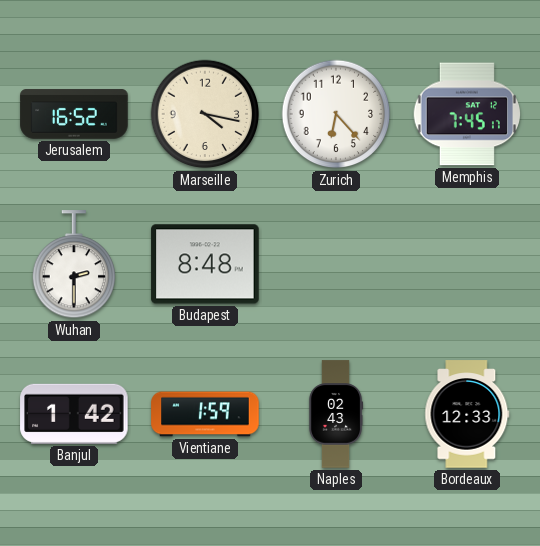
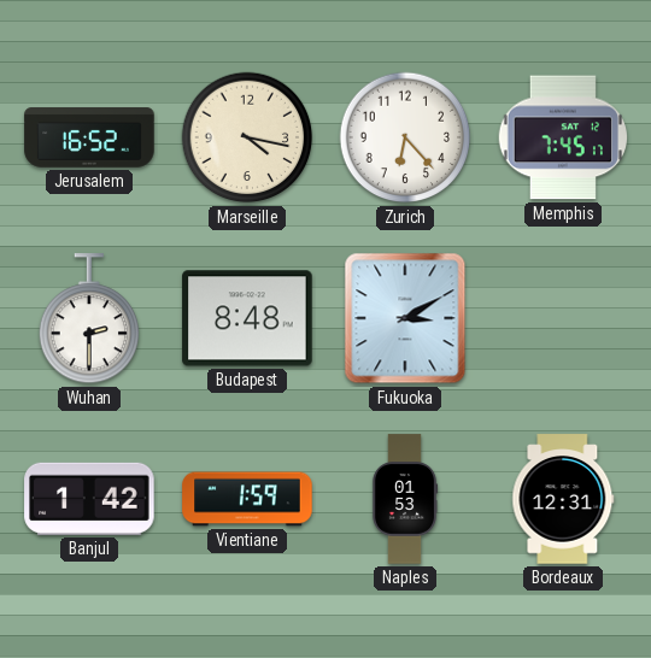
Fukuoka: none -> 3:10 (405, 318)
Naples: 02:43 -> 01:53 (405, 499)
Bordeaux: 12:33 -> 12:31 (563, 499)
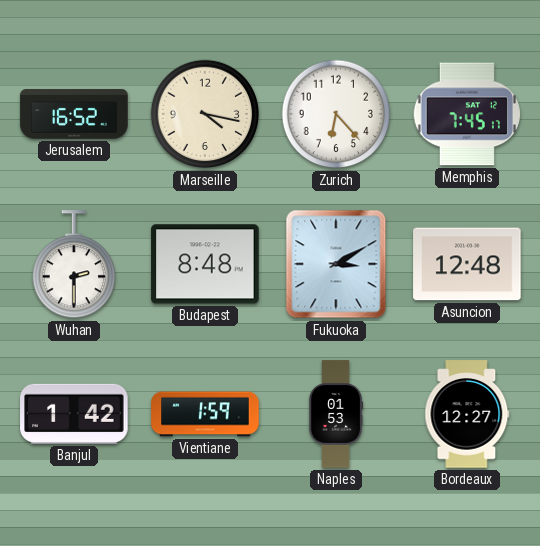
Asuncion: none -> 12:48 (467, 264)
Bordeaux: 12:31 -> 12:27 (467, 414)
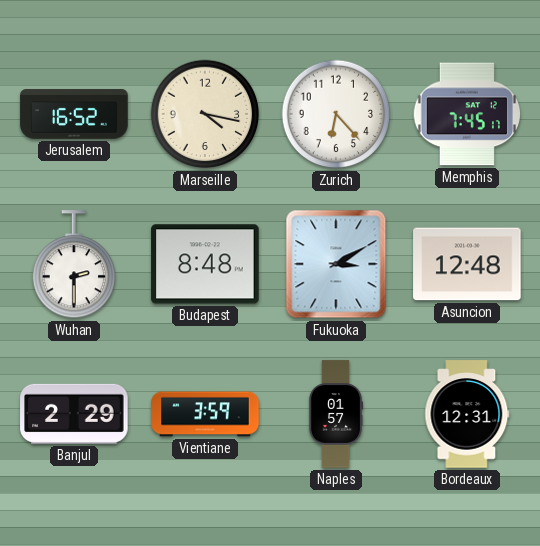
Banjul: 1:42 -> 2:29 (74, 414)
Vientiane: 1:59 -> 3:59 (205, 414)
Naples: 01:53 -> 01:57 (336, 414)
Bordeaux: 12:27 -> 12:31 (467, 414)
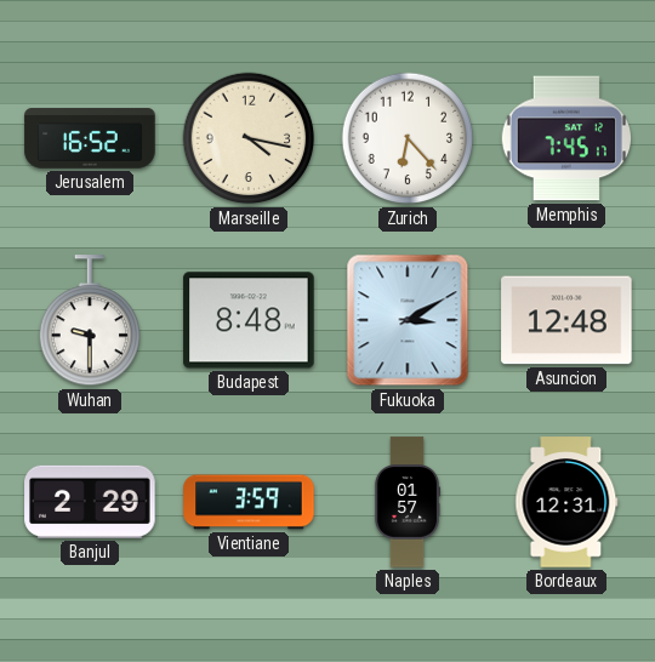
Wuhan: 2:30 -> 9:30 (89, 321)
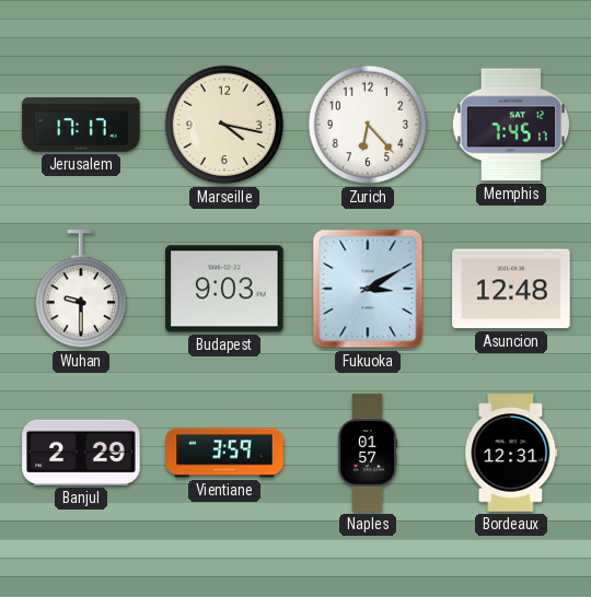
Jerusalem: 16:52 -> 17:17 (81, 125)
Budapest: 8:48 -> 9:03 (224, 289)
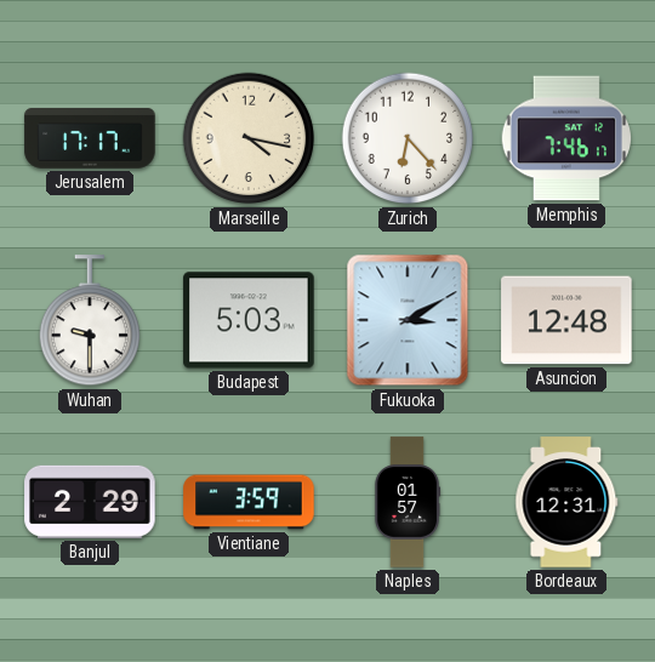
Memphis: 7:45 -> 7:46 (565, 138)
Budapest: 9:03 -> 5:03 (249, 320)
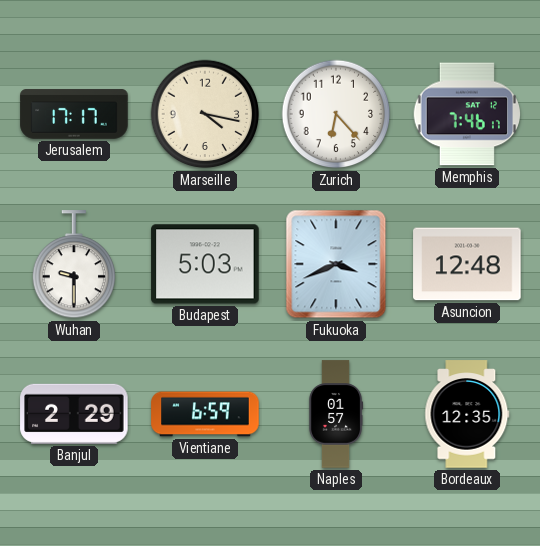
Fukuoka: 3:10 -> 3:41 (336, 264)
Vientiane: 3:59 -> 6:59 (205, 414)
Bordeaux: 12:31 -> 12:35 (467, 414)
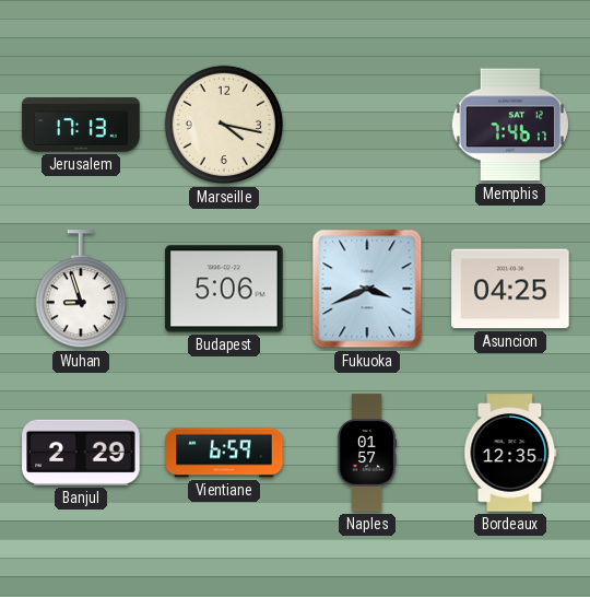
Jerusalem: 17:17 -> 17:13 (81, 125)
Zurich: 6:23 -> none (336, 114)
Wuhan: 9:30 -> 8:57 (80, 290)
Budapest: 5:03 -> 5:06 (224, 289)
Asuncion: 12:48 -> 04:25 (510, 289)
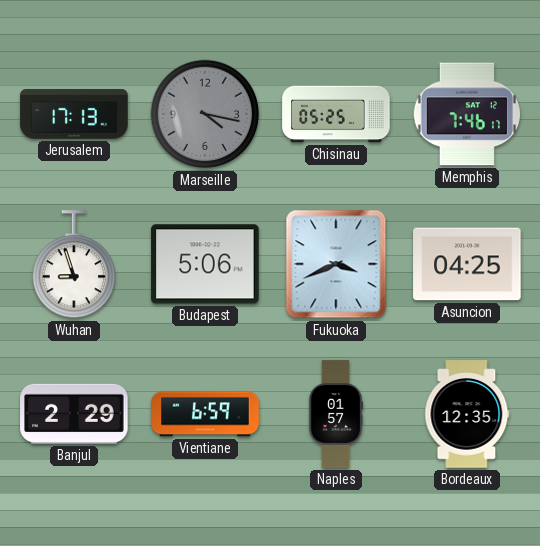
Marseille dial: cream -> grey (205, 114)
Chisinau: none -> 05:25 (336, 114)
